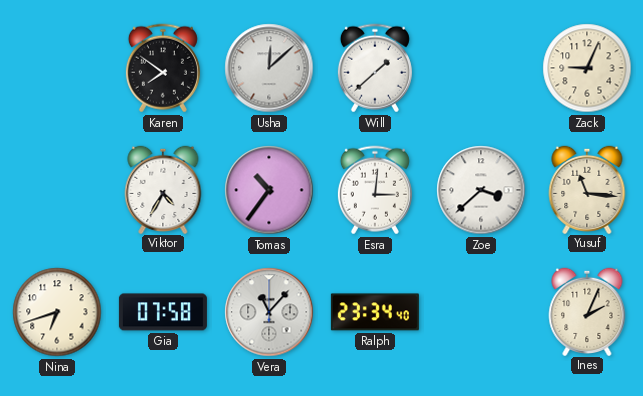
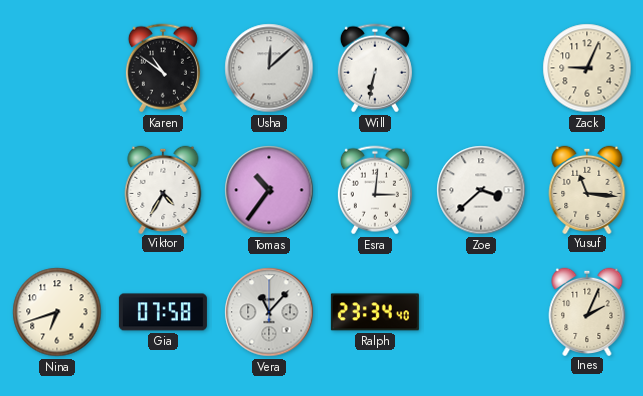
Karen: 7:51 -> 10:51 (163, 68)
Will: 1:38 -> 6:32 (375, 68)
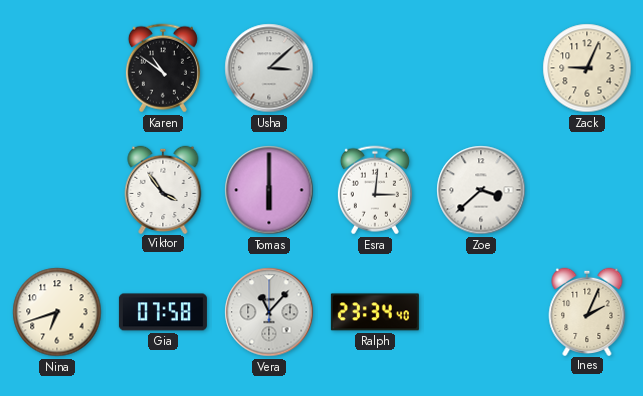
Usha: 12:08 -> 3:08 (269, 68)
Will: 6:32 -> none (375, 68)
Viktor: 4:35 -> 3:54 (163, 189)
Tomas: 10:36 -> 6:00 (269, 190)
Yusuf: 11:16 -> none (587, 189)
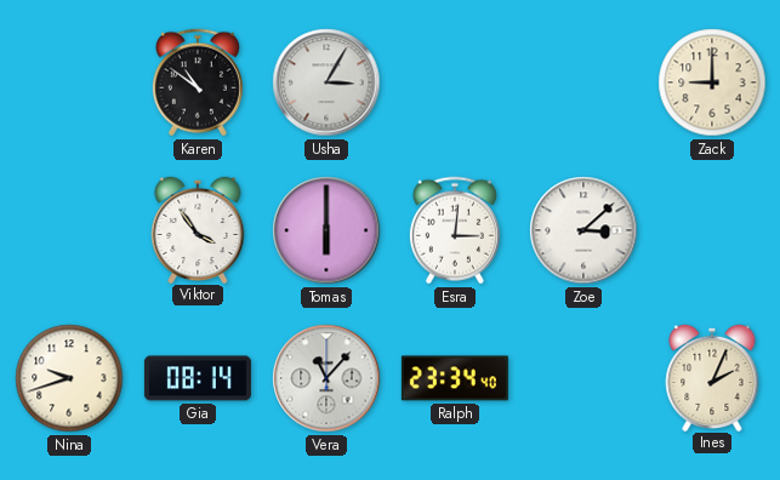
Usha: 3:08 -> 3:05 (326, 82)
Zack: 9:04 -> 9:00 (712, 82)
Zoe: 3:38 -> 3:08 (583, 230)
Nina: 6:42 -> 9:42 (69, 378)
Gia: 07:58 -> 08:14 (198, 378)
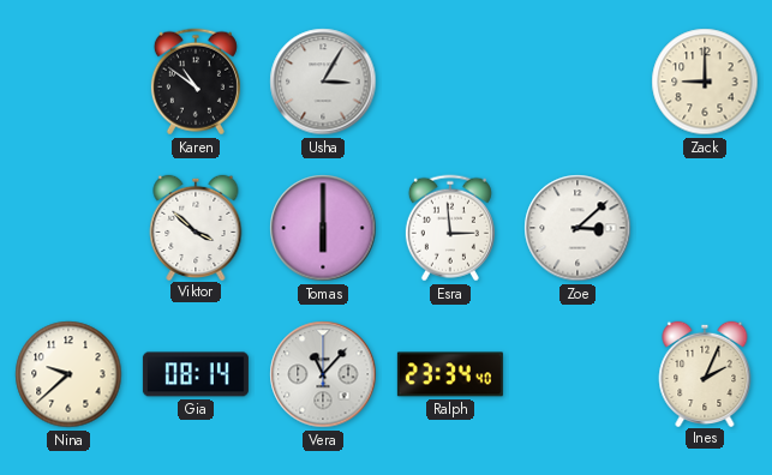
Viktor: 3:54 -> 3:52 (196, 227)
Esra: 3:01 -> 2:59 (450, 228)
Nina: 9:42 -> 9:38 (68, 374)
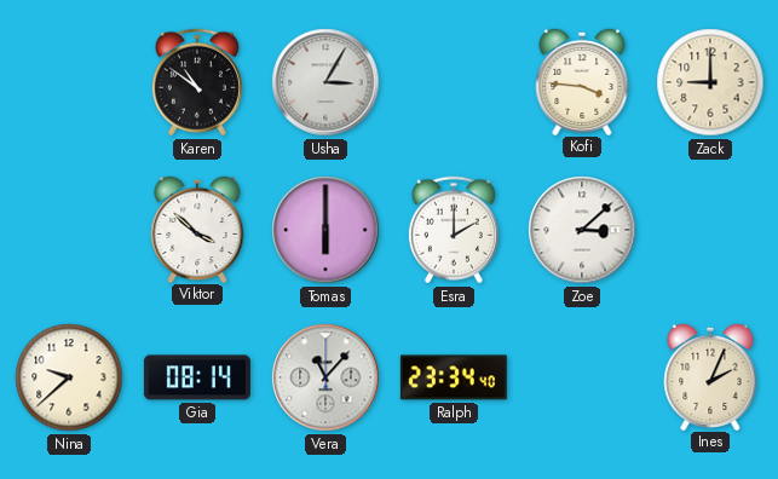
Kofi: none -> 3:46 (582, 81)
Esra: 2:59 -> 2:00 (454, 230)
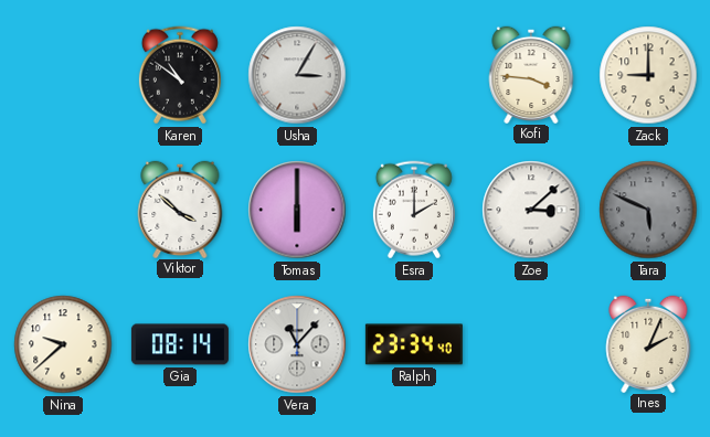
Tara: none -> 5:49 (648, 210)
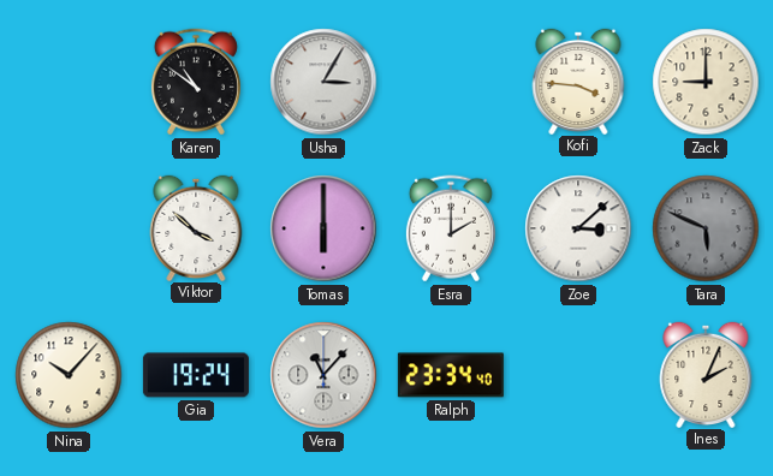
Nina: 9:38 -> 10:07 (69, 375)
Gia: 08:14 -> 19:24 (196, 375)
